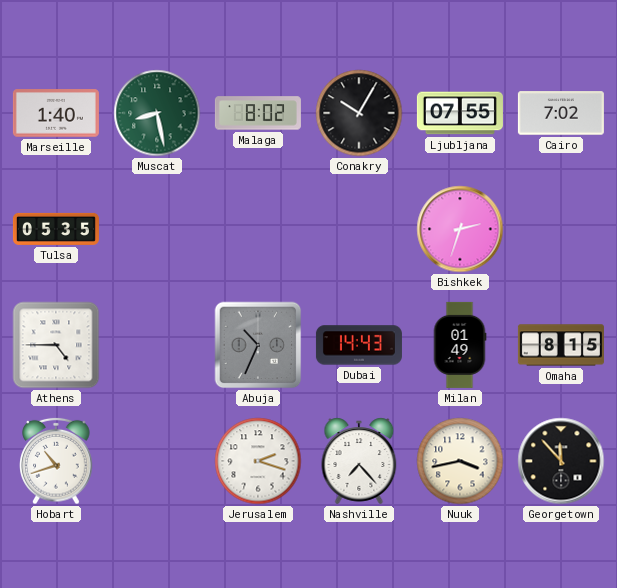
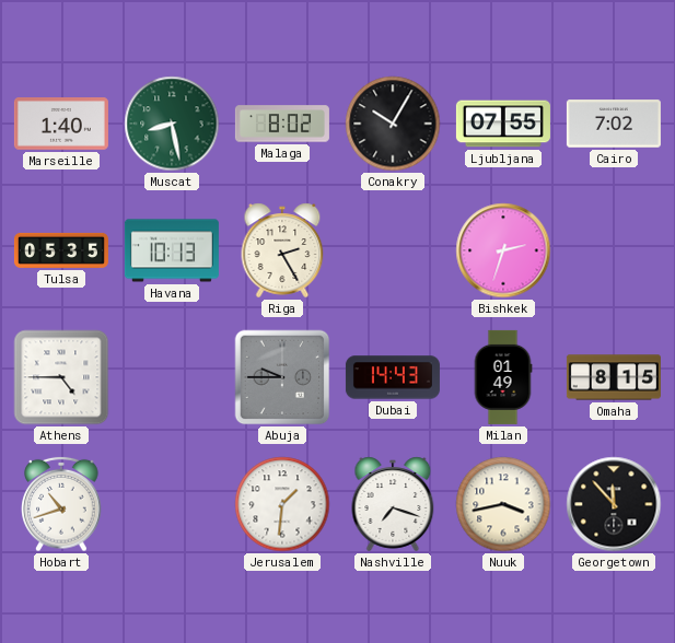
Havana: none -> 10:13 (172, 250)
Riga: none -> 2:25 (282, 250)
Abuja: 10:34 -> 9:45 (282, 377)
Jerusalem: 2:18 -> 1:31 (282, 504)
Nashville: 7:23 -> 7:18 (393, 504)
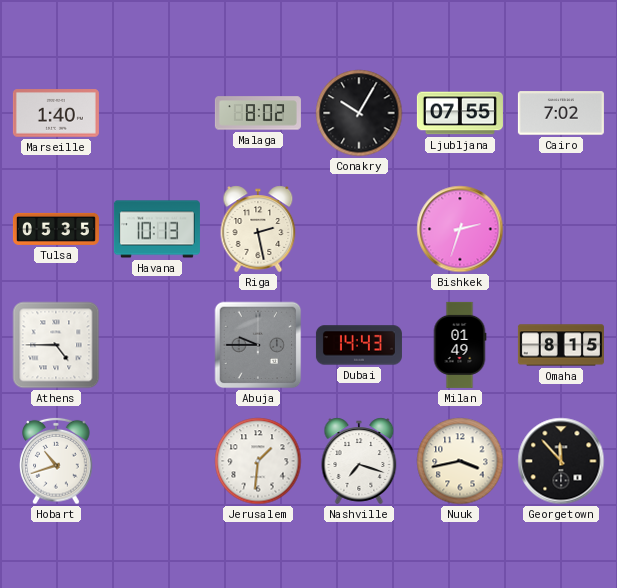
Muscat: 8:28 -> none (172, 124)
Riga: 2:25 -> 2:28 (258, 229)
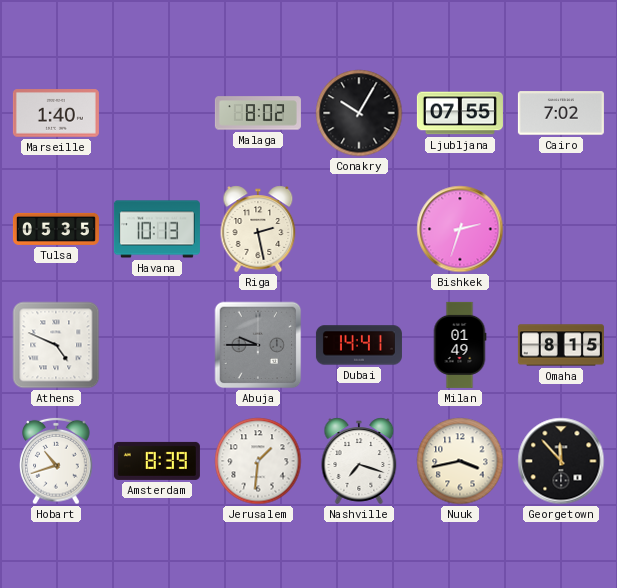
Athens: 4:45 -> 4:49 (56, 345)
Dubai: 14:43 -> 14:41 (359, 345)
Amsterdam: none -> 8:39 (157, 461)
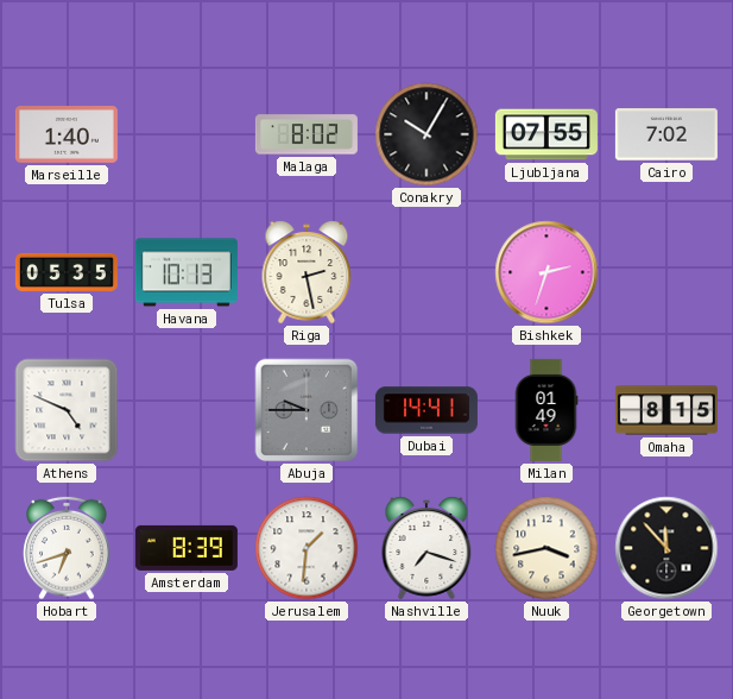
Hobart: 10:42 -> 6:42 (67, 548)
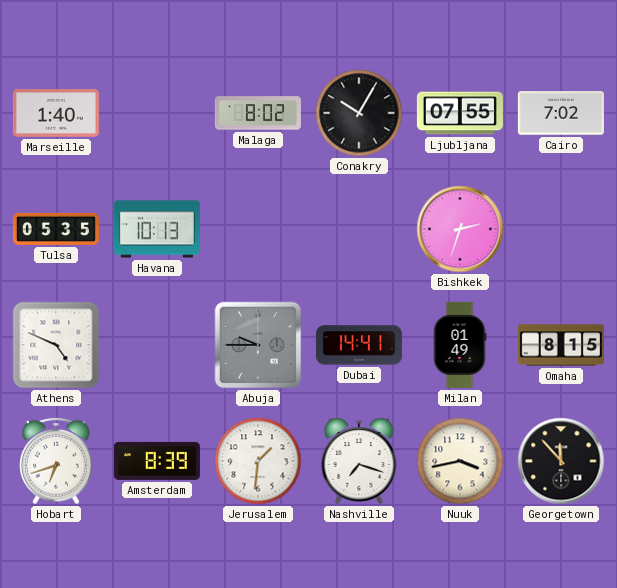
Riga: 2:28 -> none (307, 272)
